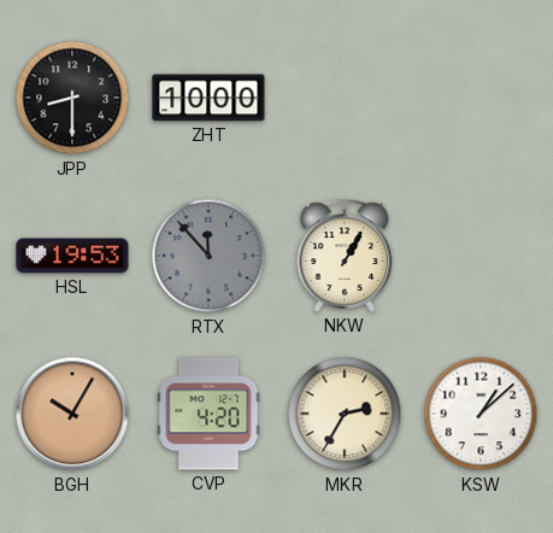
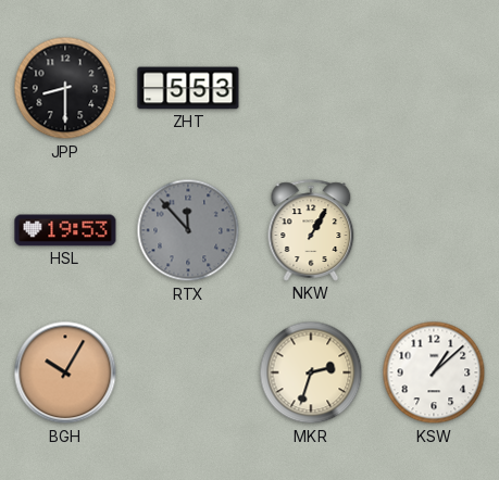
ZHT: 10:00 -> 5:53 (188, 88)
CVP: 4:20 -> none (208, 414)
MKR: 2:35 -> 2:33 (311, 372)
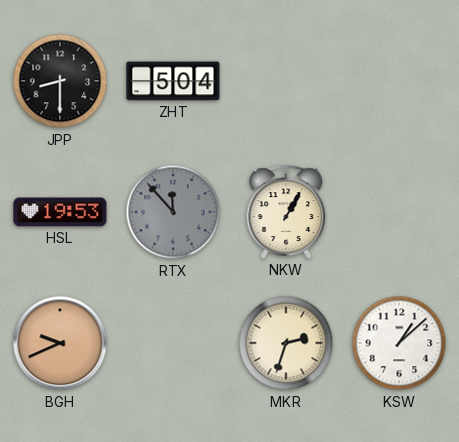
ZHT: 5:53 -> 5:04 (173, 81)
BGH: 10:05 -> 9:41 (60, 343)
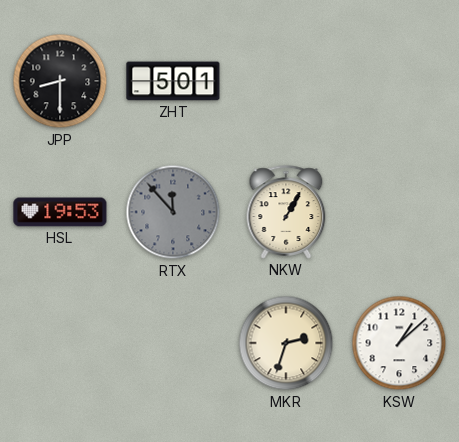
ZHT: 5:04 -> 5:01 (173, 81)
BGH: 9:41 -> none (60, 343)
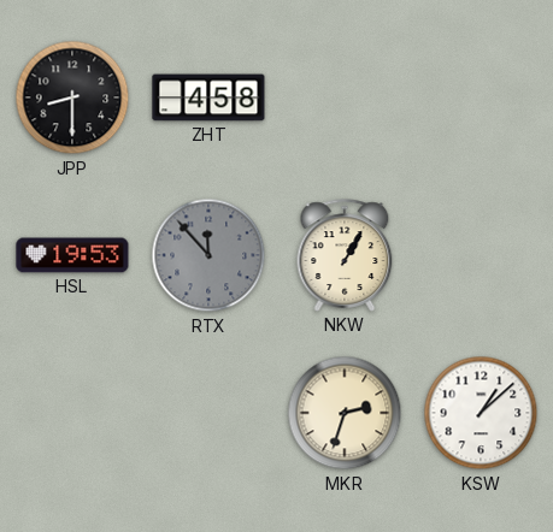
ZHT: 5:01 -> 4:58 (208, 97)
